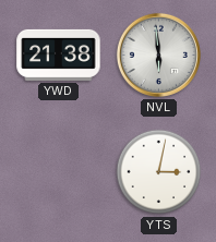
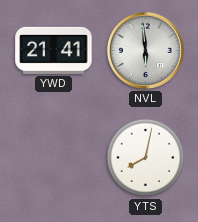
YWD: 21:38 -> 21:41 (54, 50)
YTS: 3:02 -> 8:02 (146, 158)
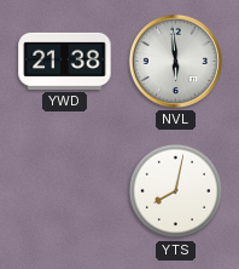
YWD: 21:41 -> 21:38 (65, 61)
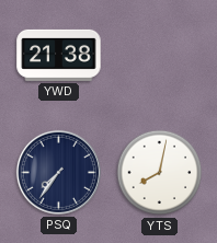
NVL: 5:59 -> none (175, 61)
PSQ: none -> 7:36 (58, 172)
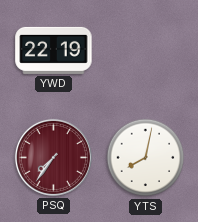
YWD: 21:38 -> 22:19 (54, 50)
PSQ dial: navy -> burgundy (53, 157)
